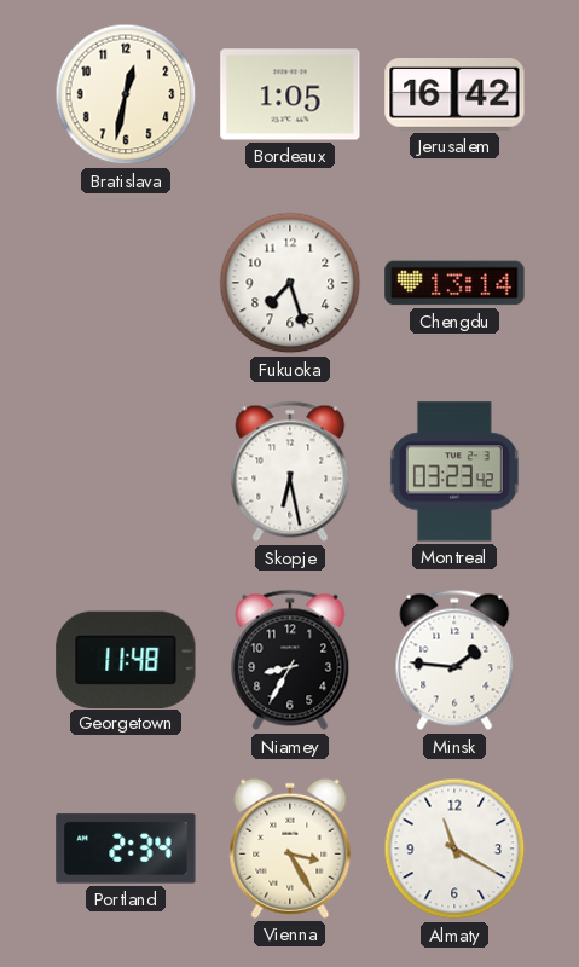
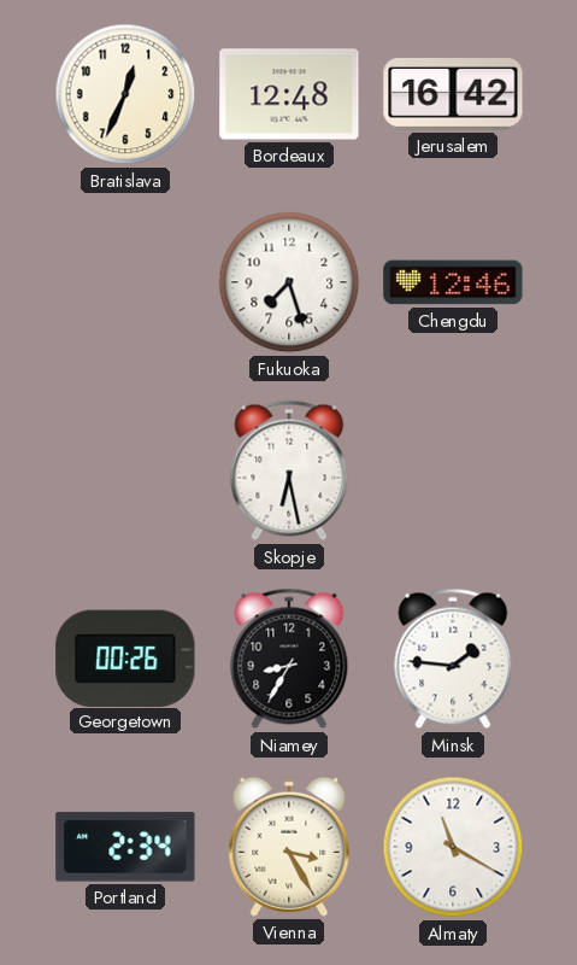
Bratislava: 12:32 -> 12:34 (125, 94)
Bordeaux: 1:05 -> 12:48 (289, 94)
Chengdu: 13:14 -> 12:46 (453, 282)
Montreal: 03:23 -> none (454, 471)
Georgetown: 11:48 -> 00:26 (125, 657)
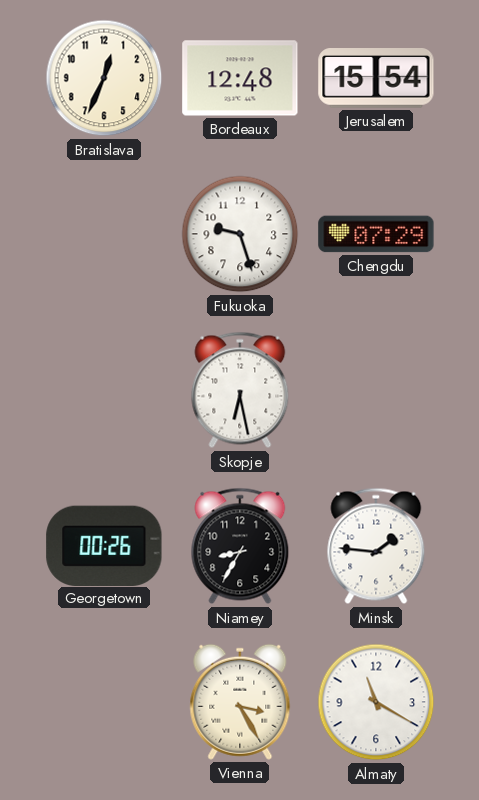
Jerusalem: 16:42 -> 15:54 (376, 78)
Fukuoka: 7:27 -> 9:27 (240, 234)
Chengdu: 12:46 -> 07:29 (376, 234)
Portland: 2:34 -> none (125, 847)
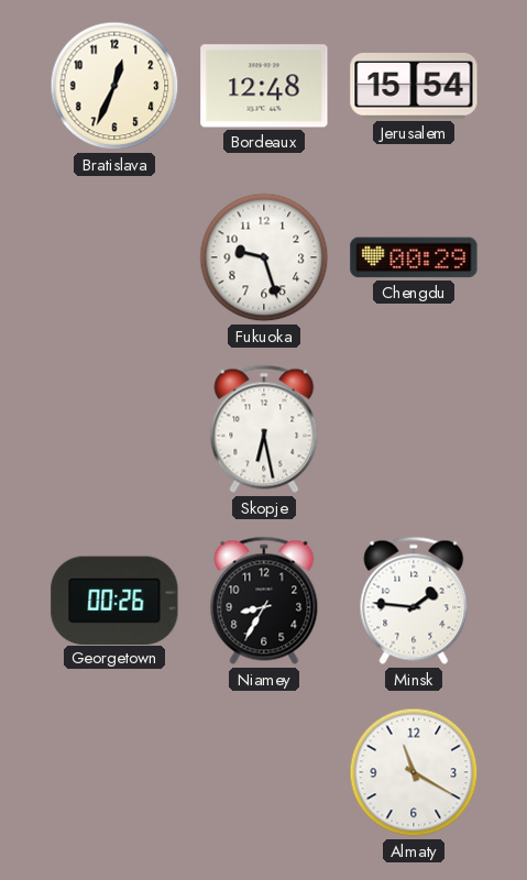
Chengdu: 07:29 -> 00:29 (414, 257)
Vienna: 3:25 -> none (240, 702)
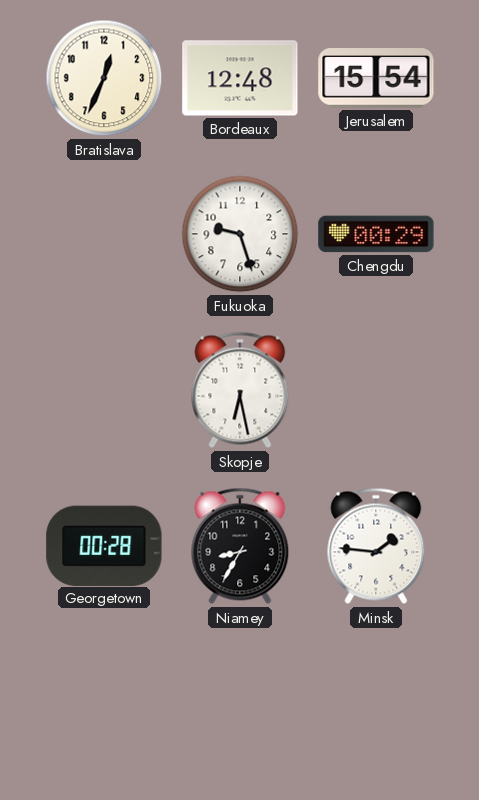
Georgetown: 00:26 -> 00:28 (104, 545)
Almaty: 11:20 -> none (414, 772)
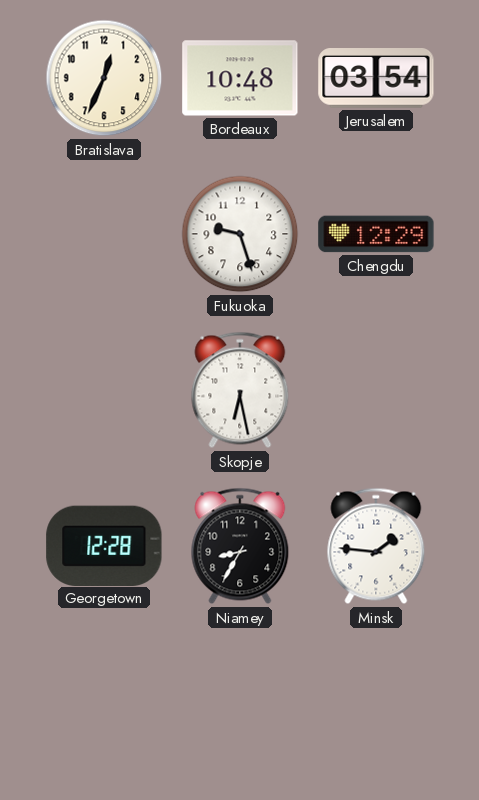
Bordeaux: 12:48 -> 10:48 (240, 78)
Jerusalem: 15:54 -> 03:54 (376, 78)
Chengdu: 00:29 -> 12:29 (376, 234)
Georgetown: 00:28 -> 12:28 (104, 545)
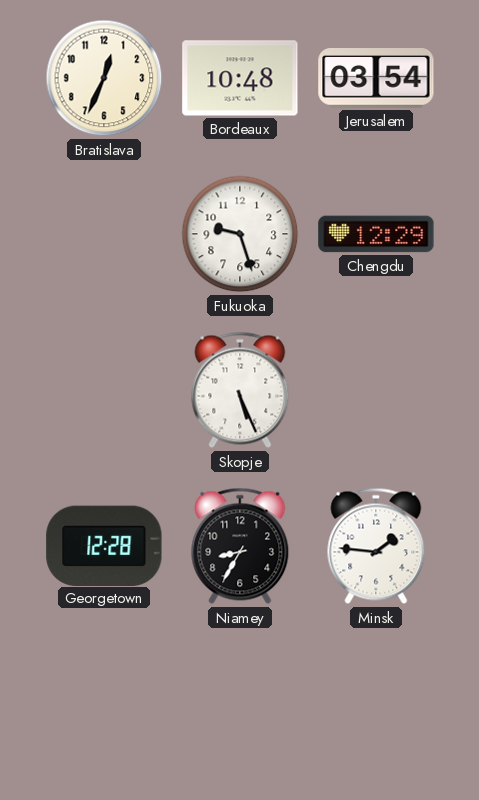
Skopje: 6:28 -> 5:26 (240, 390)
